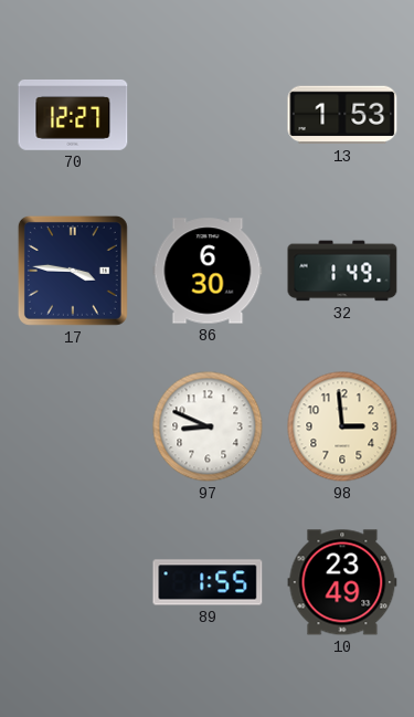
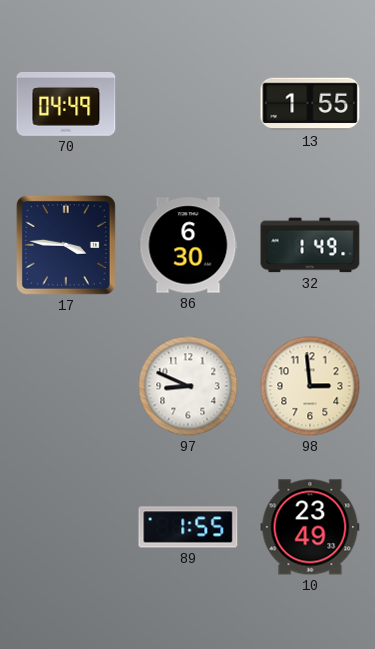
70: 12:27 -> 04:49 (66, 104)
13: 1:53 -> 1:55 (310, 104)
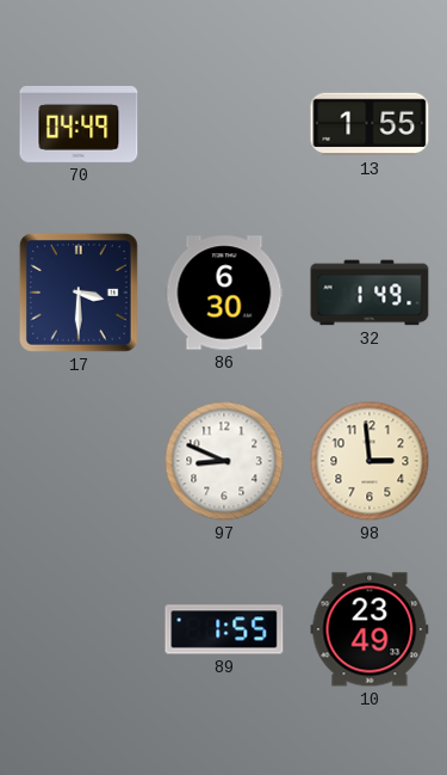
17: 3:46 -> 3:30 (79, 293)
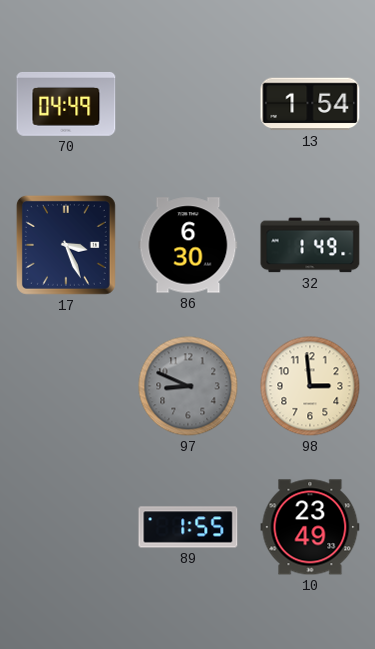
13: 1:55 -> 1:54 (310, 104)
17: 3:30 -> 3:26 (66, 245)
97 dial: white -> grey (188, 386)
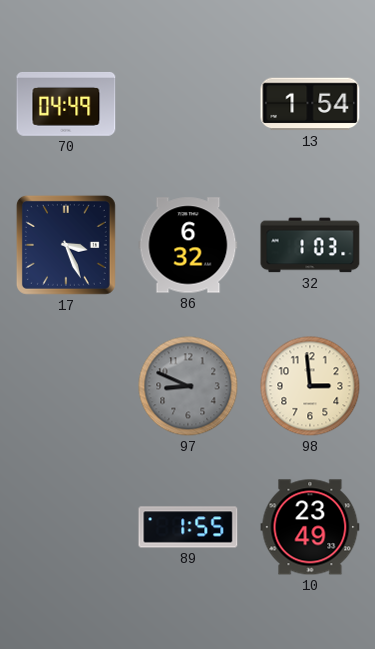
86: 6:30 -> 6:32 (188, 245)
32: 1:49 -> 1:03 (310, 245)
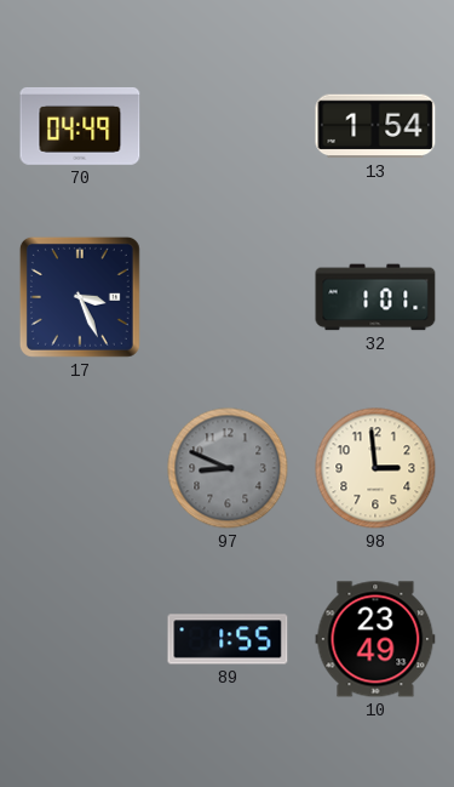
86: 6:32 -> none (188, 245)
32: 1:03 -> 1:01 (375, 297)
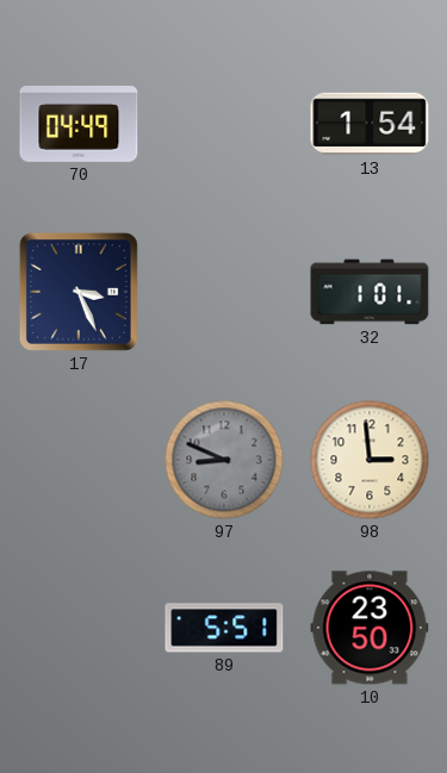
89: 1:55 -> 5:51 (224, 628)
10: 23:49 -> 23:50 (370, 628)
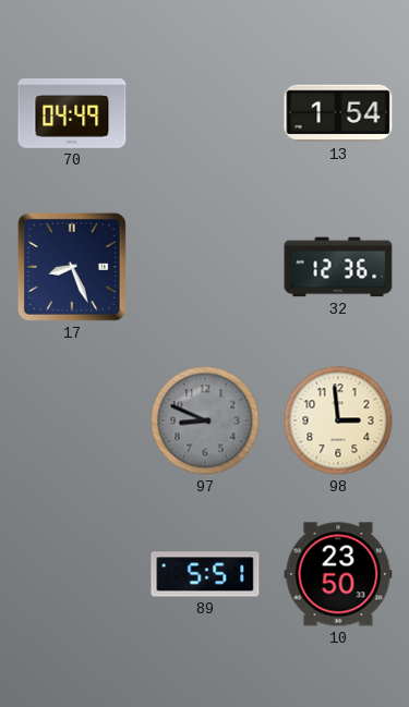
17: 3:26 -> 8:26 (72, 267)
32: 1:01 -> 12:36 (338, 267)
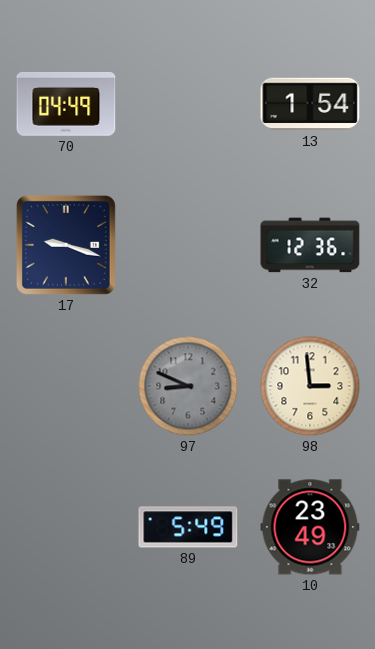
17: 8:26 -> 9:18 (66, 245)
89: 5:51 -> 5:49 (188, 527)
10: 23:50 -> 23:49 (310, 527)
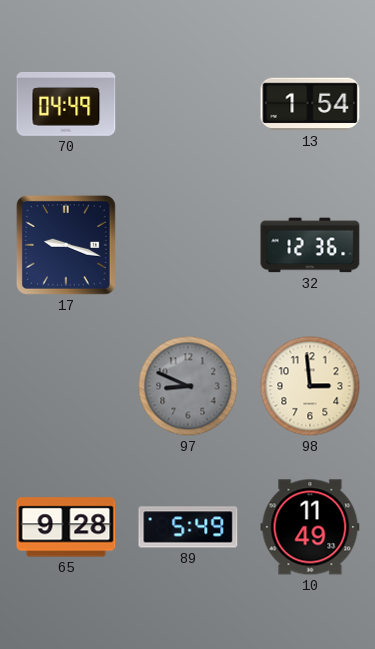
65: none -> 9:28 (66, 527)
10: 23:49 -> 11:49 (310, 527)
